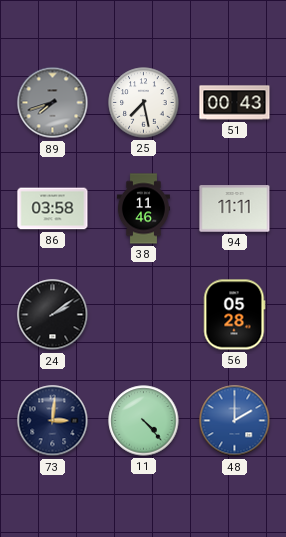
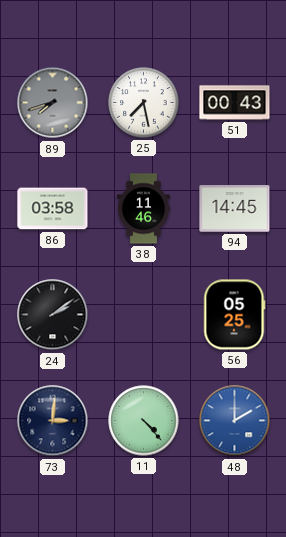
94: 11:11 -> 14:45 (235, 209)
56: 05:28 -> 05:25 (234, 315)
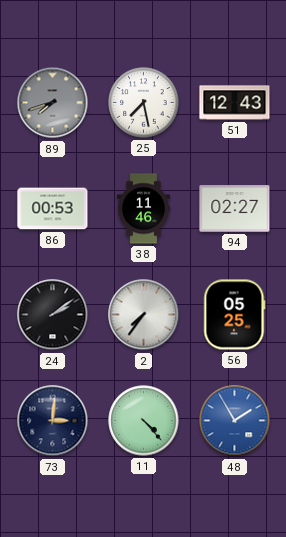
51: 00:43 -> 12:43 (235, 103)
86: 03:58 -> 00:53 (53, 209)
94: 14:45 -> 02:27 (235, 209)
2: none -> 7:36 (144, 315)
48: 2:00 -> 1:55 (235, 421)
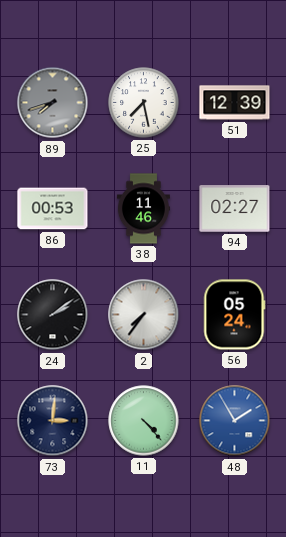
51: 12:43 -> 12:39 (235, 103)
56: 05:25 -> 05:24 (234, 315)
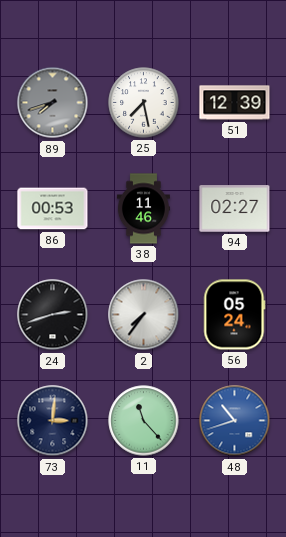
24: 2:09 -> 2:42 (53, 315)
11: 4:23 -> 11:23 (144, 421)
48: 1:55 -> 10:42 (235, 421)
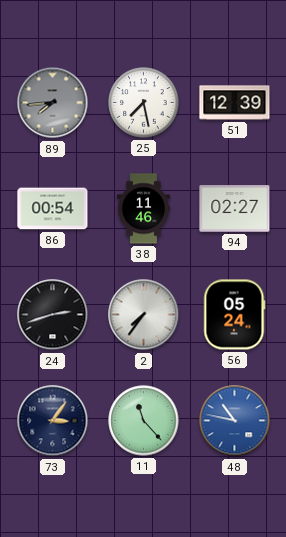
89: 7:42 -> 7:44 (53, 103)
86: 00:53 -> 00:54 (53, 209)
73: 3:01 -> 3:06 (53, 421)
48: 10:42 -> 10:47 (235, 421)
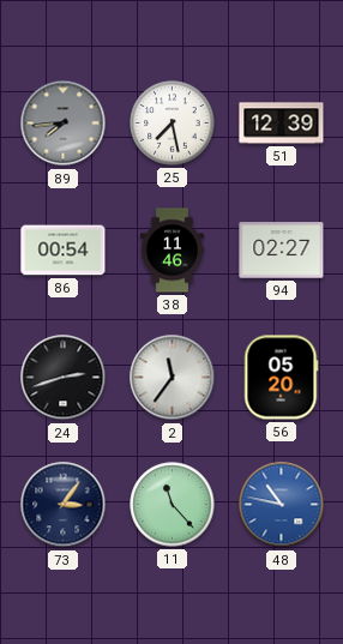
2: 7:36 -> 11:36 (173, 378)
56: 05:24 -> 05:20 (281, 378)
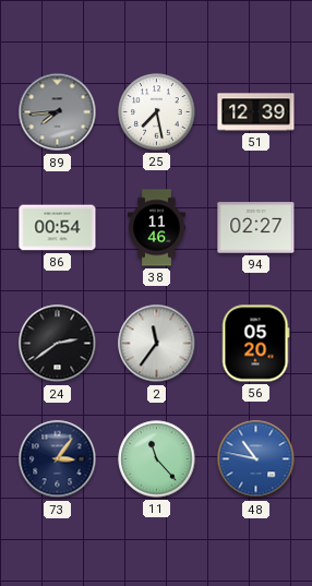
24: 2:42 -> 2:39 (58, 344)
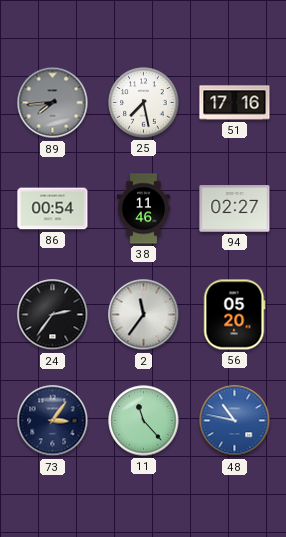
51: 12:39 -> 17:16 (235, 103)
24: 2:39 -> 2:36 (53, 315)
